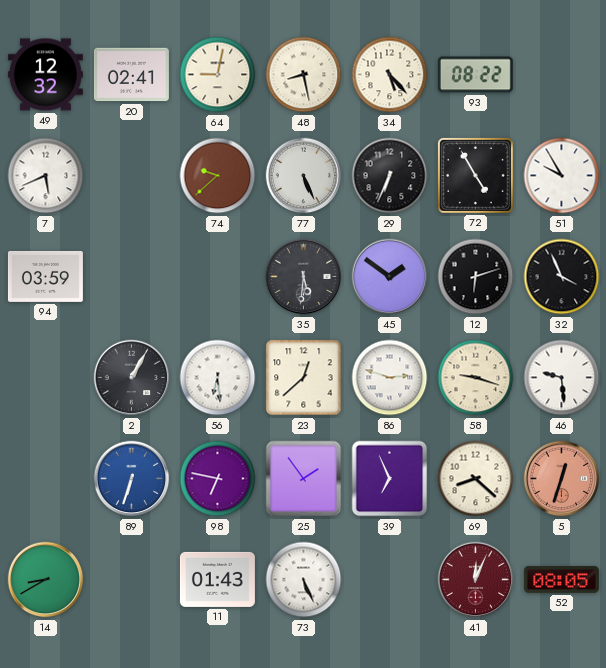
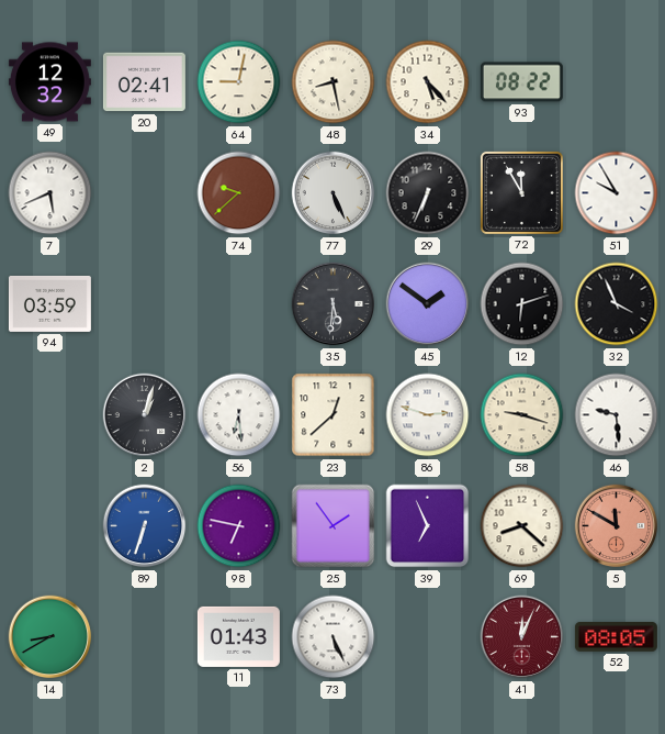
72: 4:55 -> 11:55 (521, 192)
2: 1:05 -> 1:03 (145, 415)
5: 12:33 -> 11:50 (617, 526)
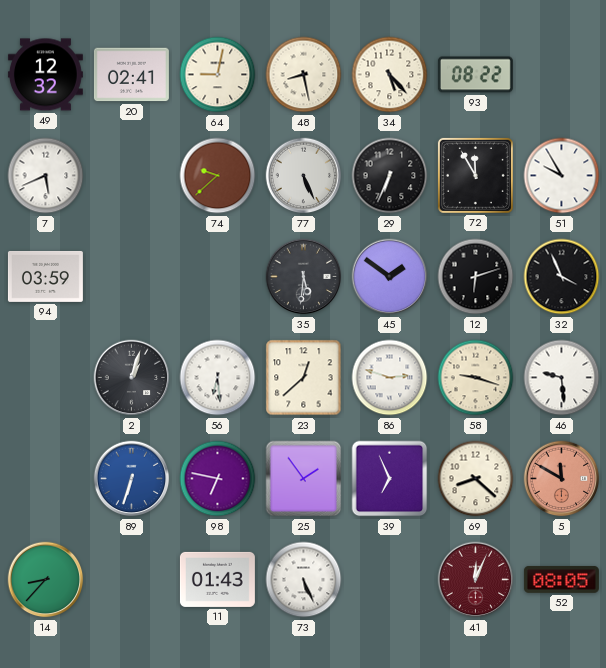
14: 8:40 -> 8:37 (46, 580)
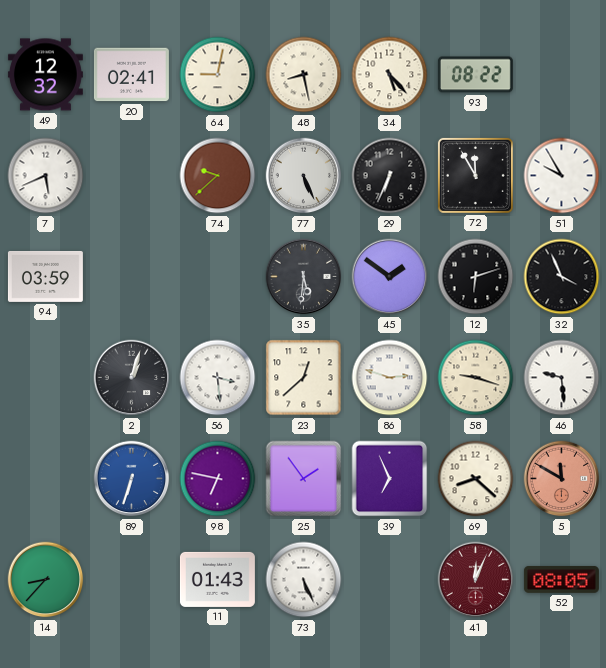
56: 6:29 -> 3:29 (218, 378)
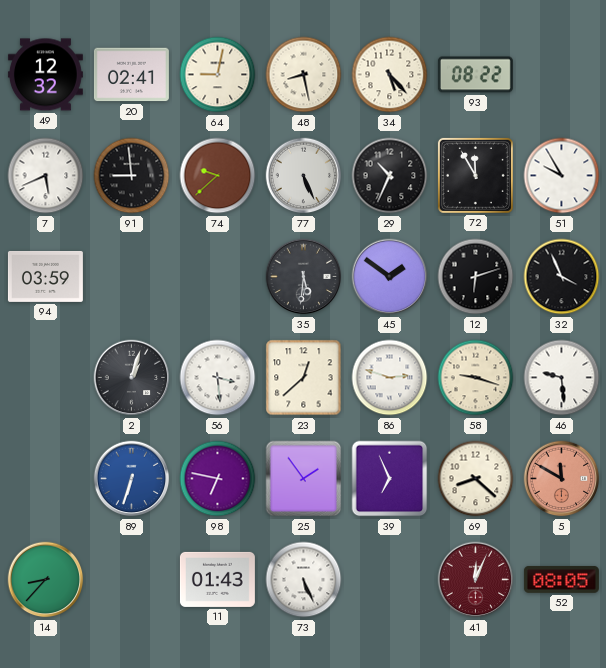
91: none -> 8:59 (132, 176)
29: 6:34 -> 10:34 (390, 176)
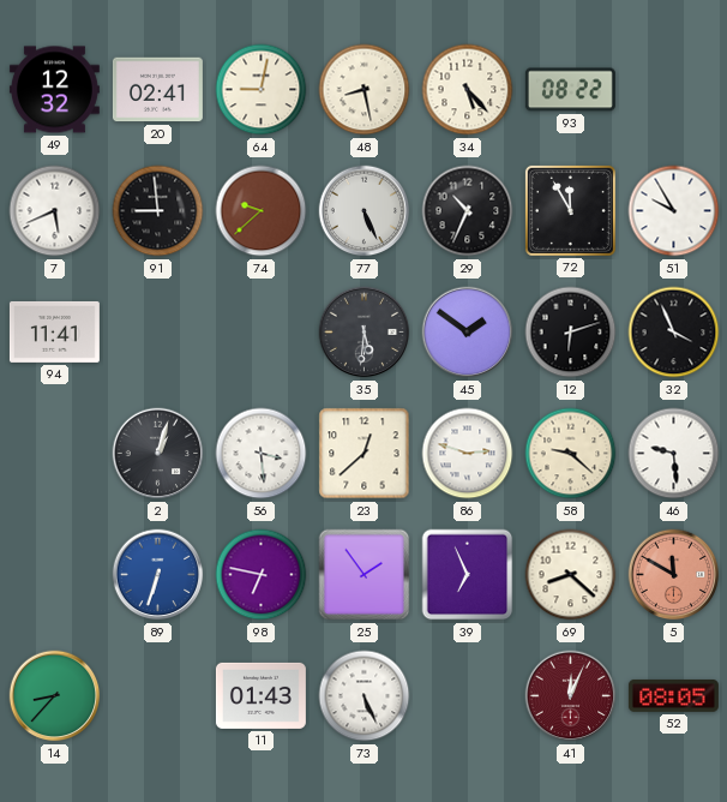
94: 03:59 -> 11:41 (54, 331)
58: 9:18 -> 9:22 (571, 454)
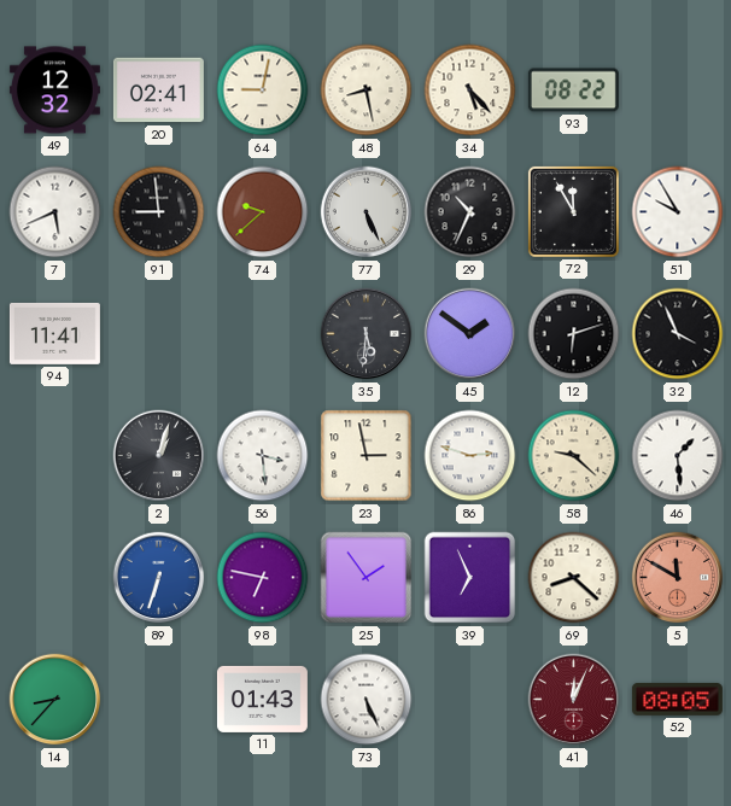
23: 12:38 -> 2:58 (367, 456)
46: 9:29 -> 1:29 (678, 456)
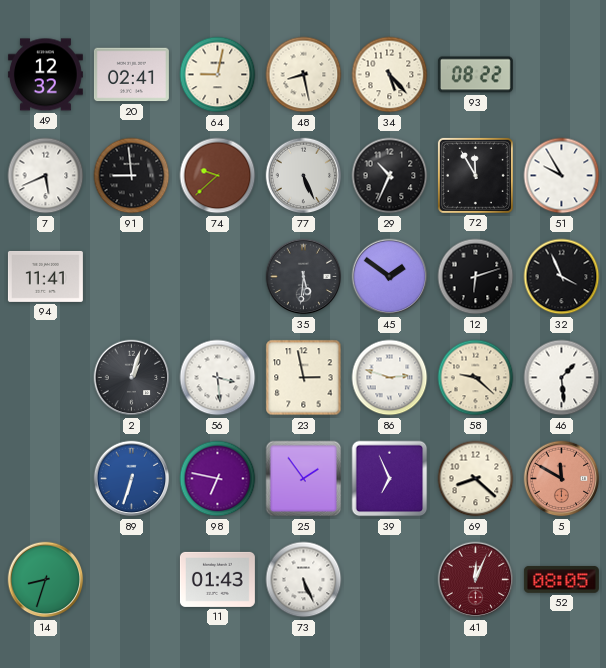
14: 8:37 -> 8:33 (46, 580)
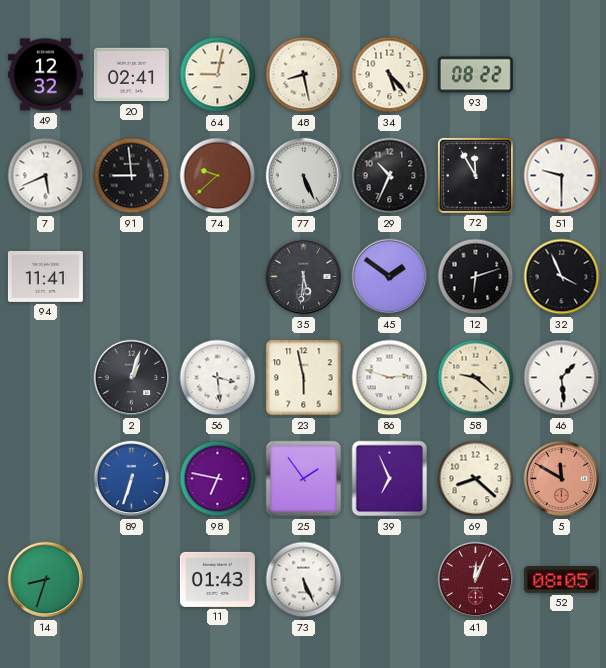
51: 9:55 -> 9:30 (562, 176)
23: 2:58 -> 5:58 (304, 378)
